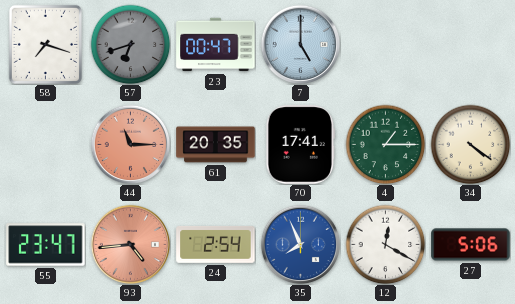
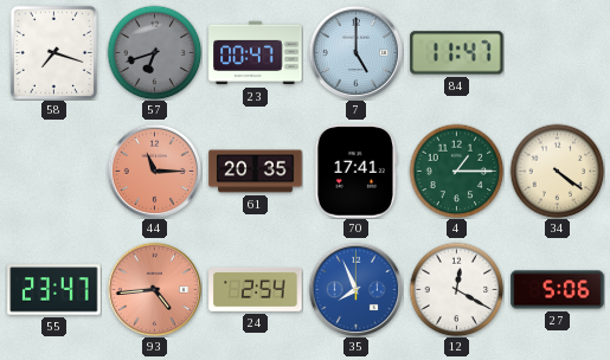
84: none -> 11:47 (457, 53)
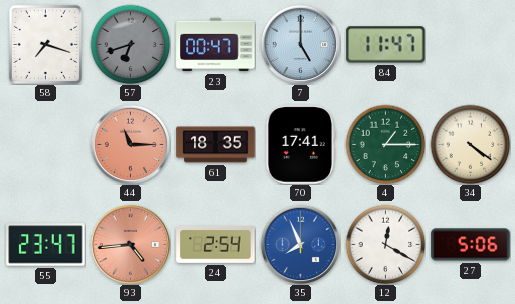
61: 20:35 -> 18:35 (216, 145)
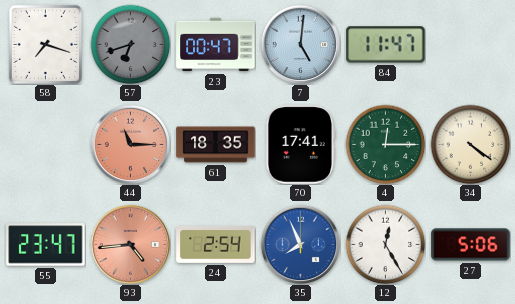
7: 5:00 -> 5:01 (300, 44)
4: 1:15 -> 12:15 (385, 144)
12: 12:20 -> 12:25 (385, 244)
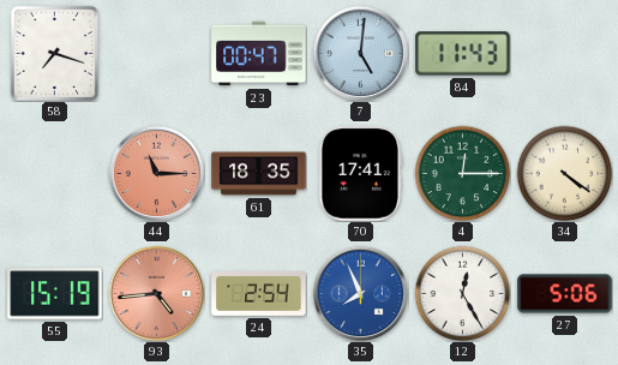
57: 6:42 -> none (130, 44)
84: 11:47 -> 11:43 (463, 54)
55: 23:47 -> 15:19 (55, 294)
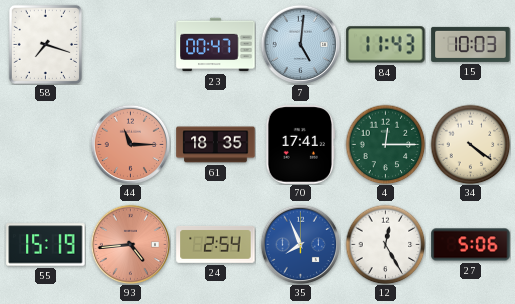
15: none -> 10:03 (471, 44)
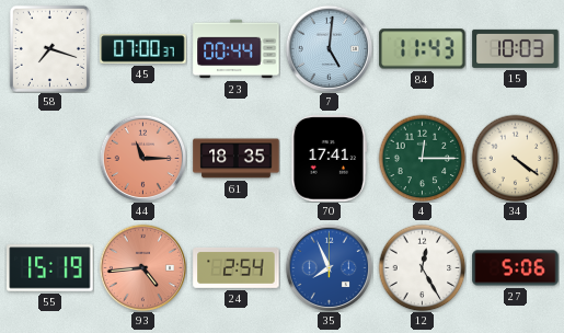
45: none -> 07:00 (143, 49)
23: 00:47 -> 00:44 (237, 49)
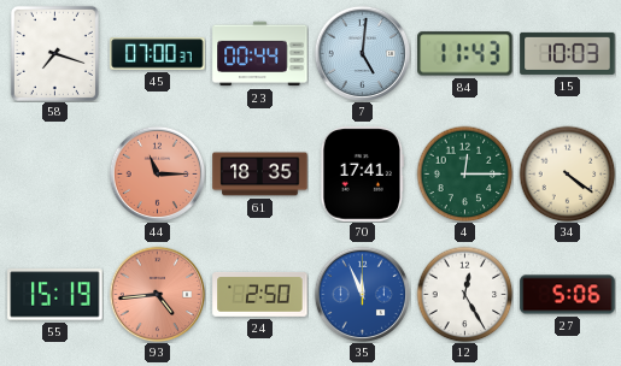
24: 2:54 -> 2:50 (260, 294)
35: 7:56 -> 11:56 (362, 294)
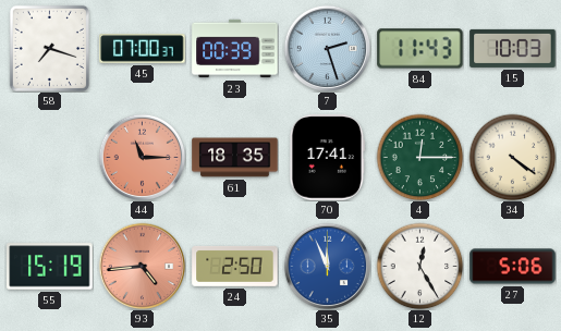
23: 00:44 -> 00:39 (235, 49)
7: 5:01 -> 2:27 (327, 48)
